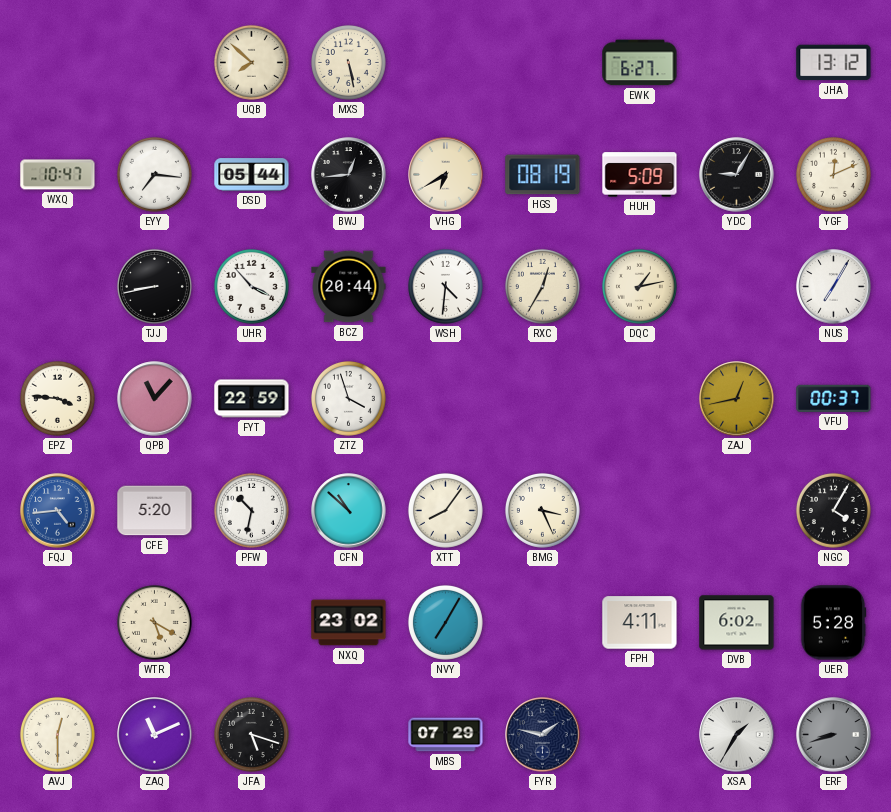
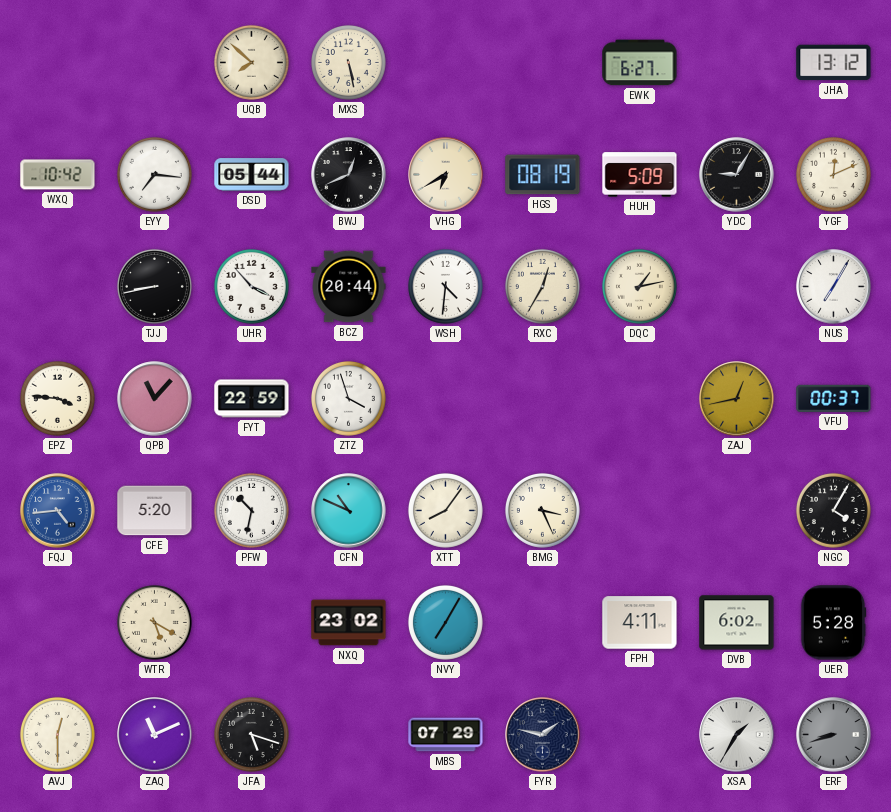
WXQ: 10:47 -> 10:42 (58, 175)
BWJ: 12:44 -> 12:41 (349, 175)
CFN: 10:52 -> 10:49 (349, 511)
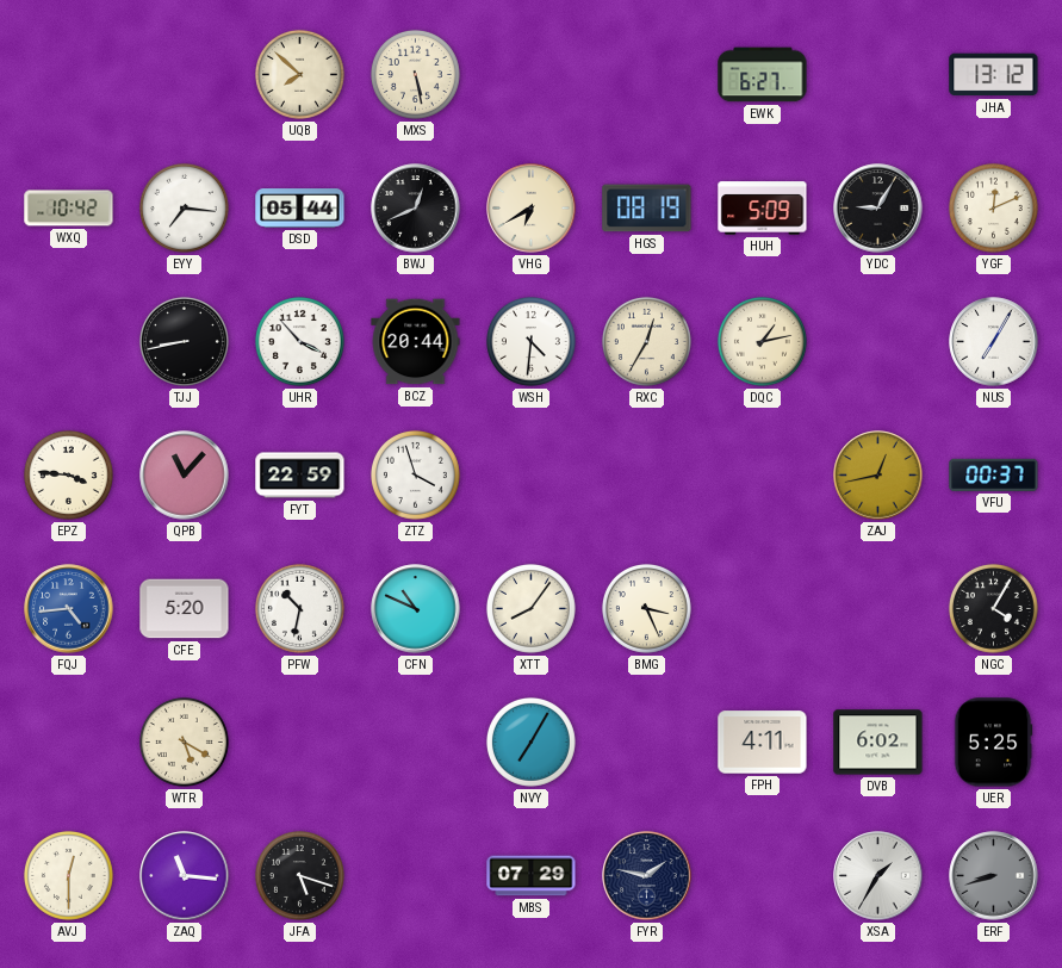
NXQ: 23:02 -> none (349, 623)
UER: 5:28 -> 5:25 (993, 743)
ZAQ: 11:11 -> 11:16 (185, 876)
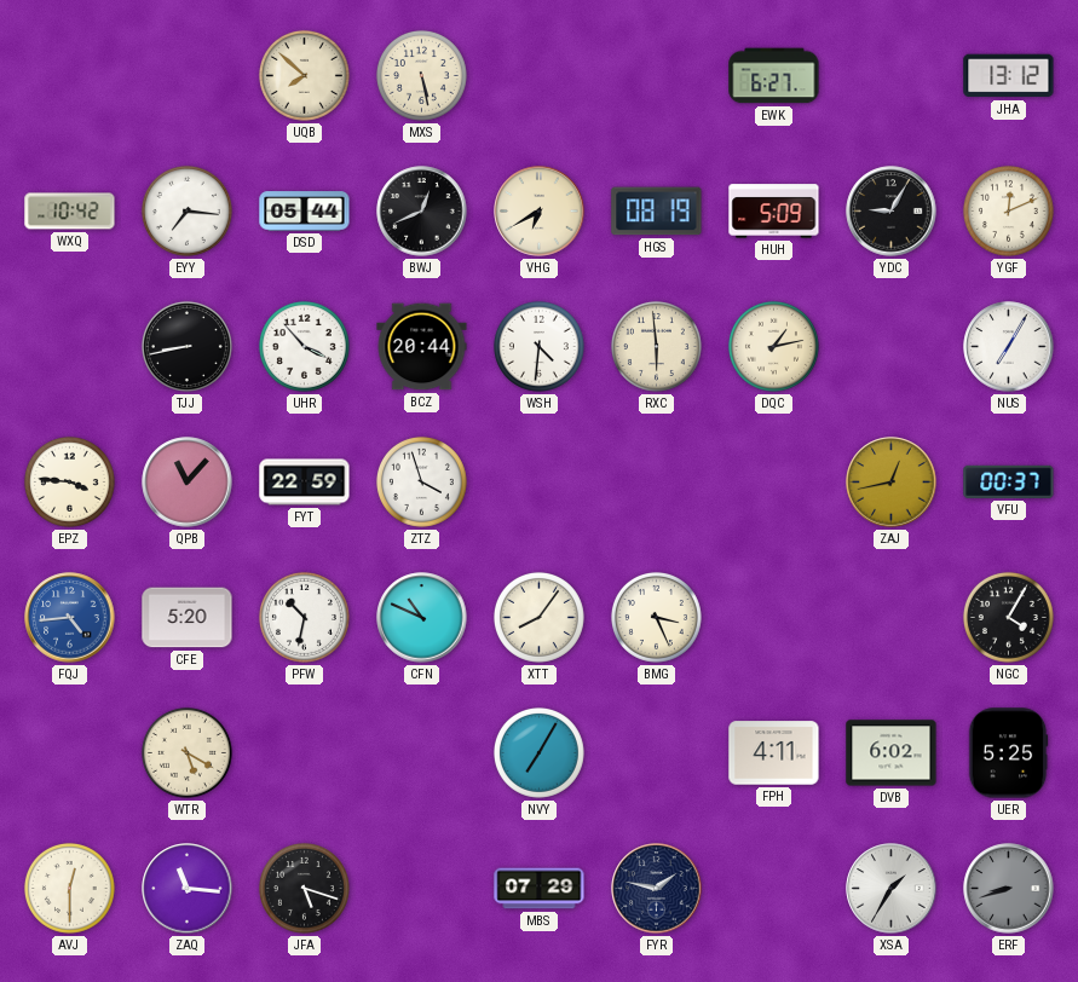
RXC: 12:35 -> 5:59 (656, 346)
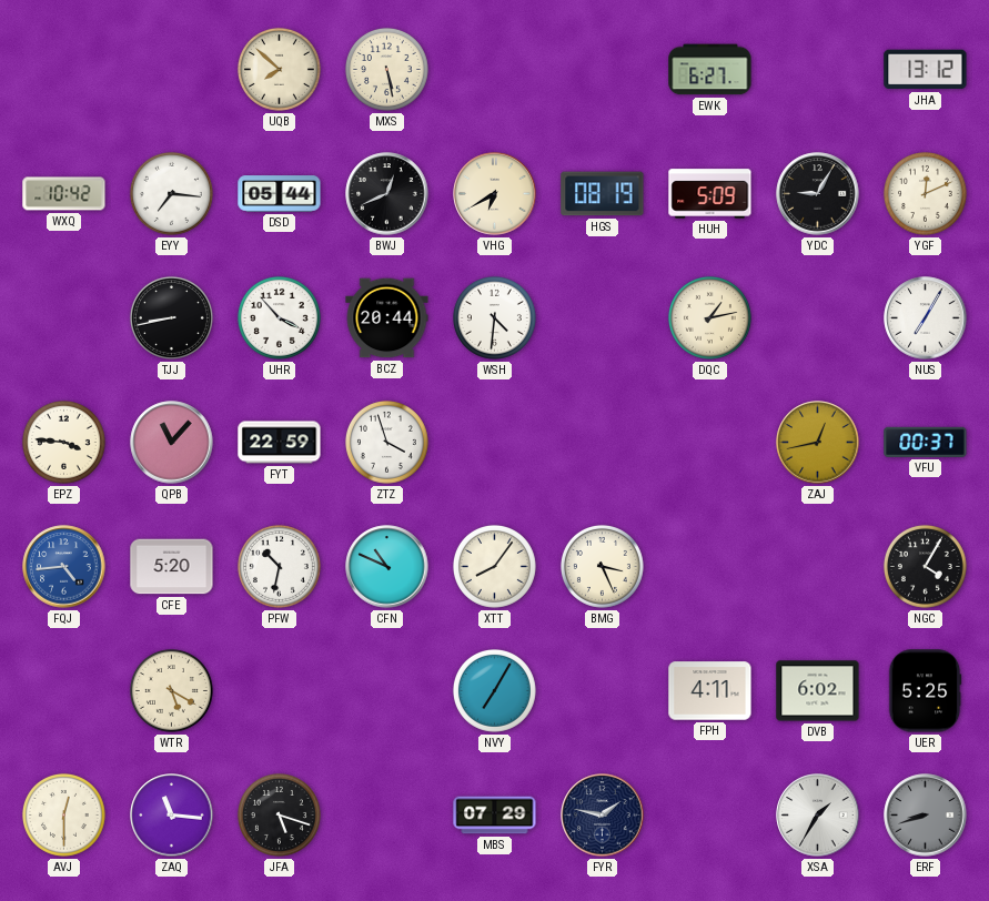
RXC: 5:59 -> none (656, 346)
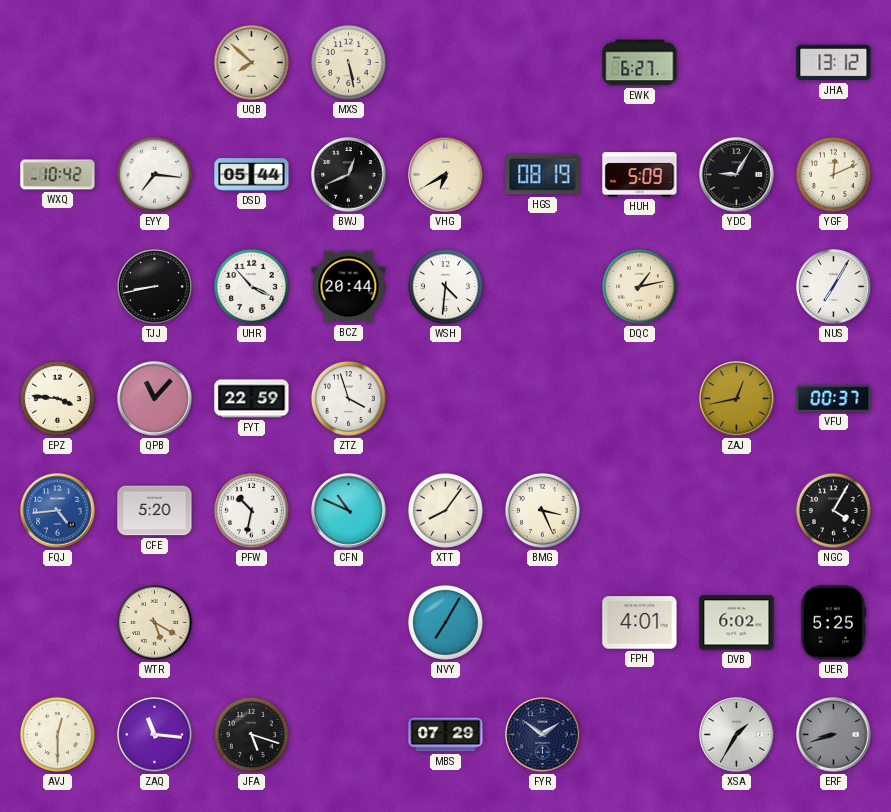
FPH: 4:11 -> 4:01 (640, 623)
FYR: 1:47 -> 1:51 (543, 735)
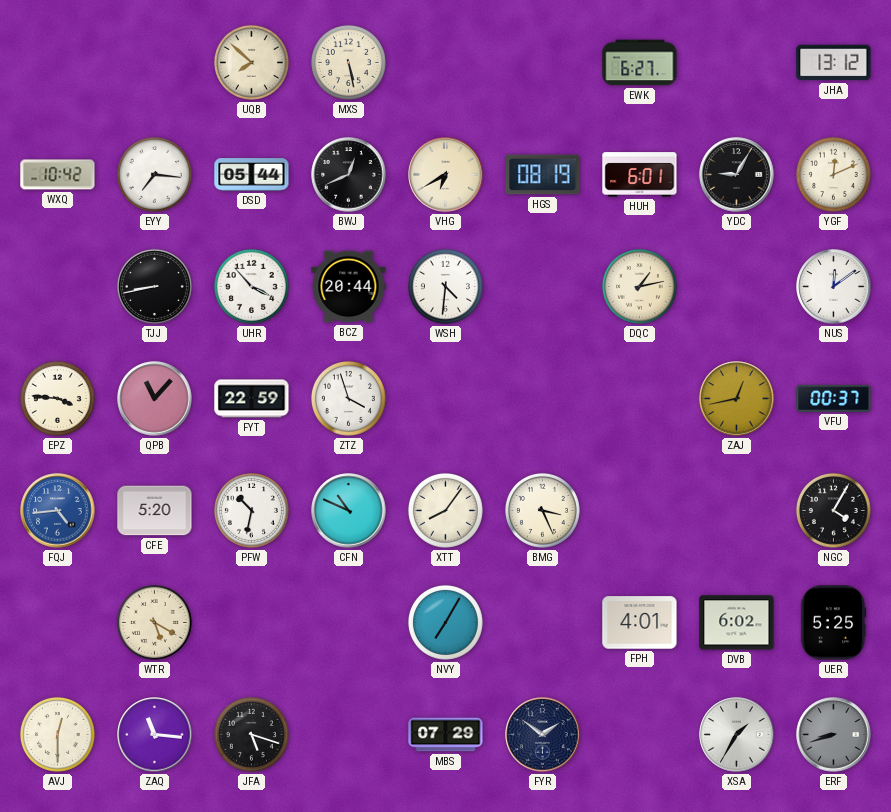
HUH: 5:09 -> 6:01 (640, 175)
NUS: 7:05 -> 12:09 (834, 287)
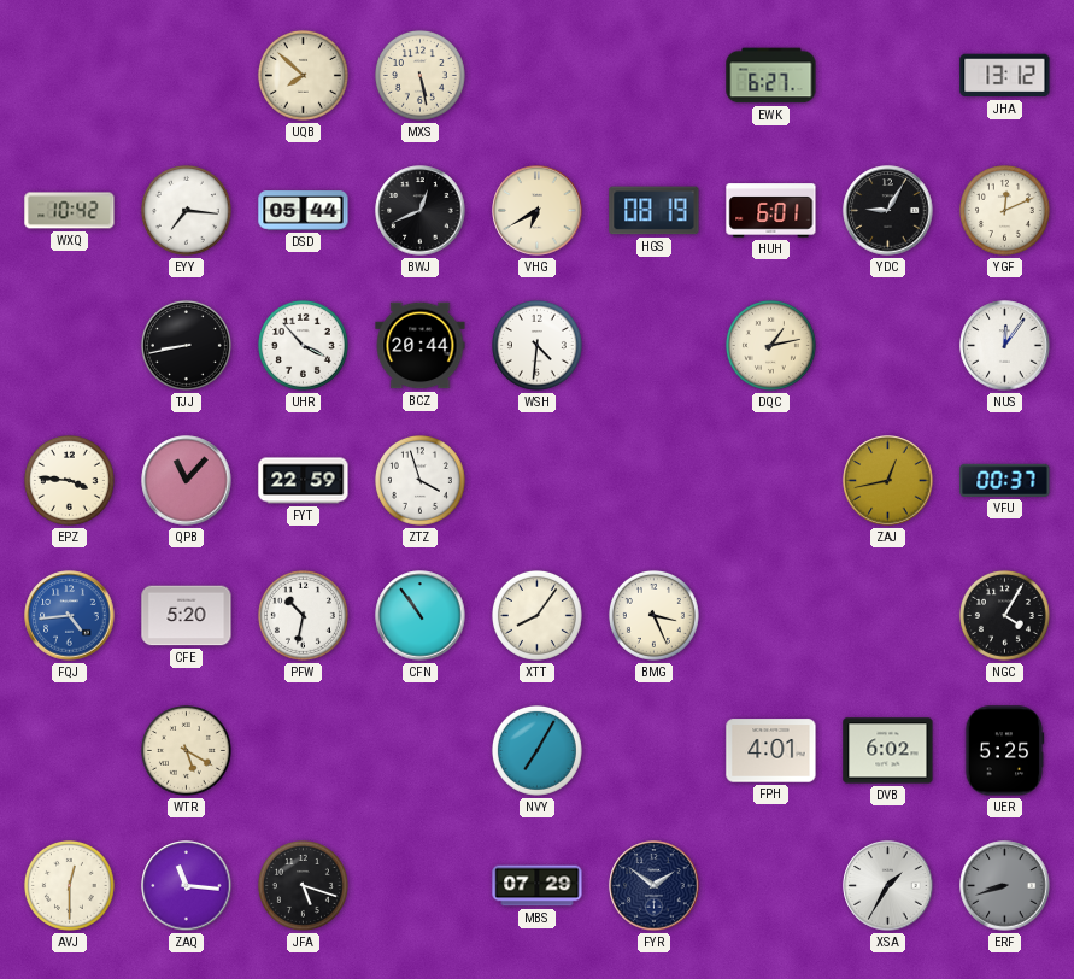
NUS: 12:09 -> 12:06 (1005, 346)
CFN: 10:49 -> 10:54 (421, 616)
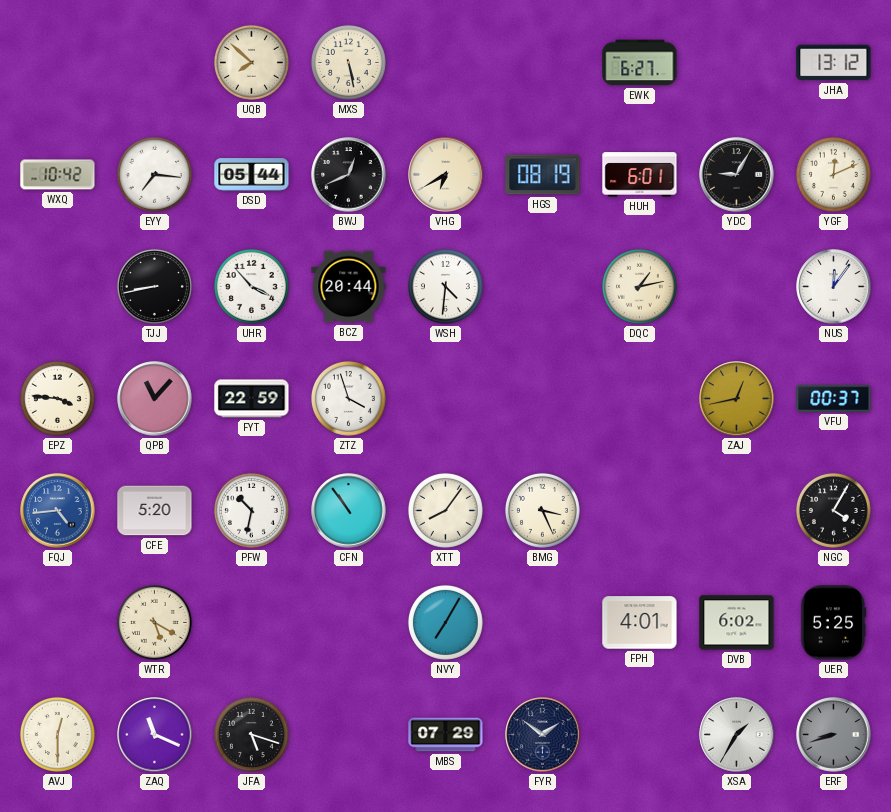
ZAQ: 11:16 -> 11:19 (155, 735)
